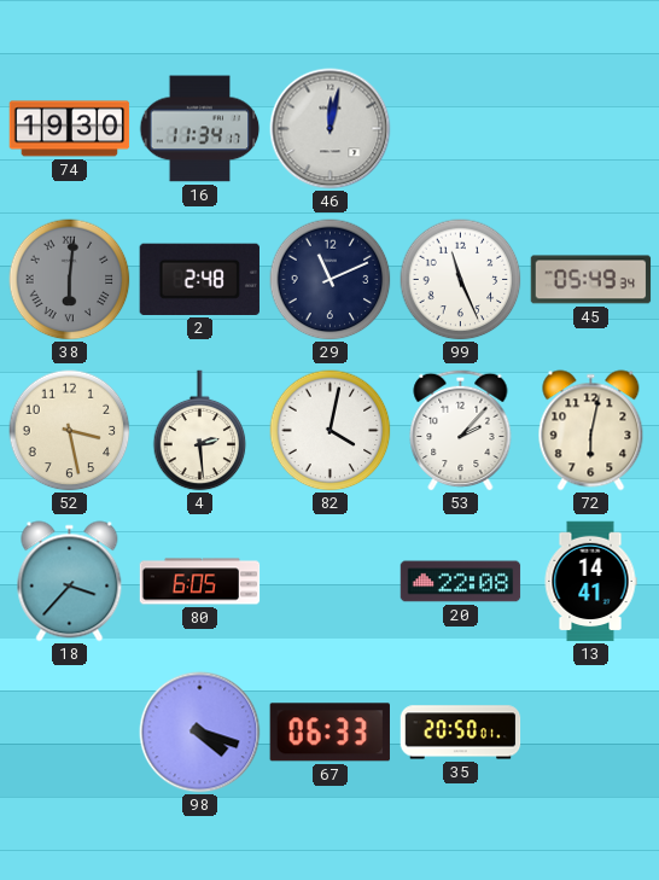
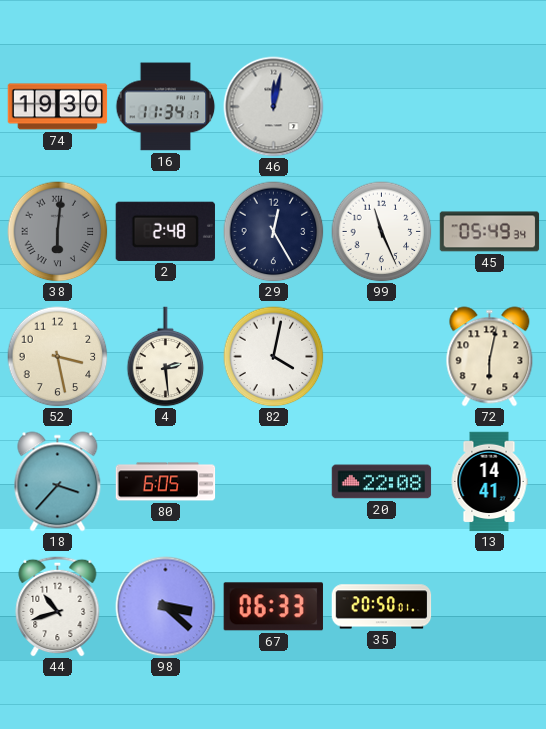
29: 11:11 -> 12:25 (274, 232)
53: 2:07 -> none (461, 430)
44: none -> 10:42 (58, 606)
98: 4:18 -> 3:22 (166, 607)
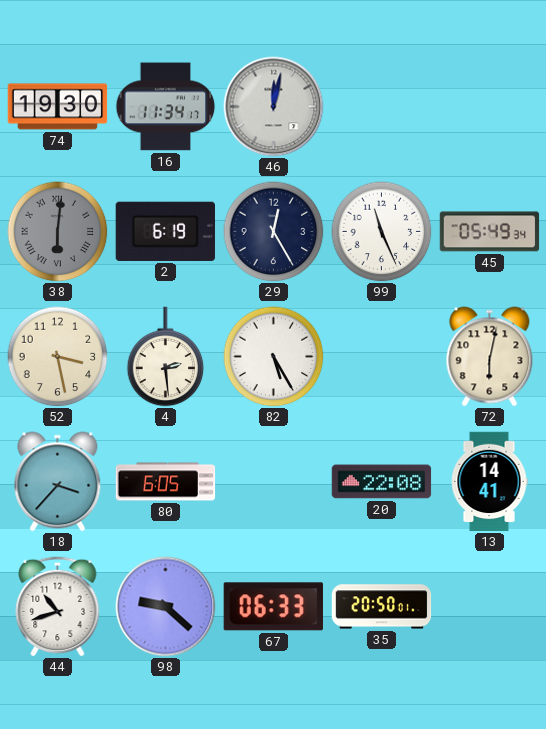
2: 2:48 -> 6:19 (165, 231)
82: 4:02 -> 5:25 (274, 357)
98: 3:22 -> 9:22 (166, 607)
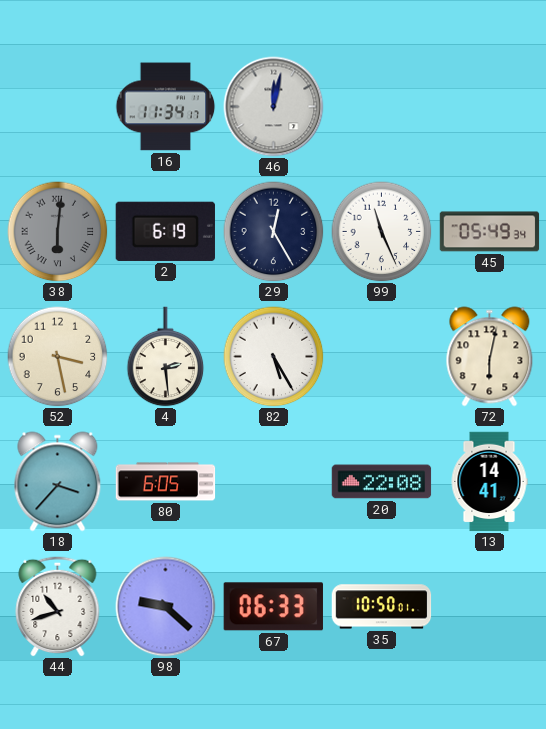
74: 19:30 -> none (58, 107)
35: 20:50 -> 10:50 (382, 607)
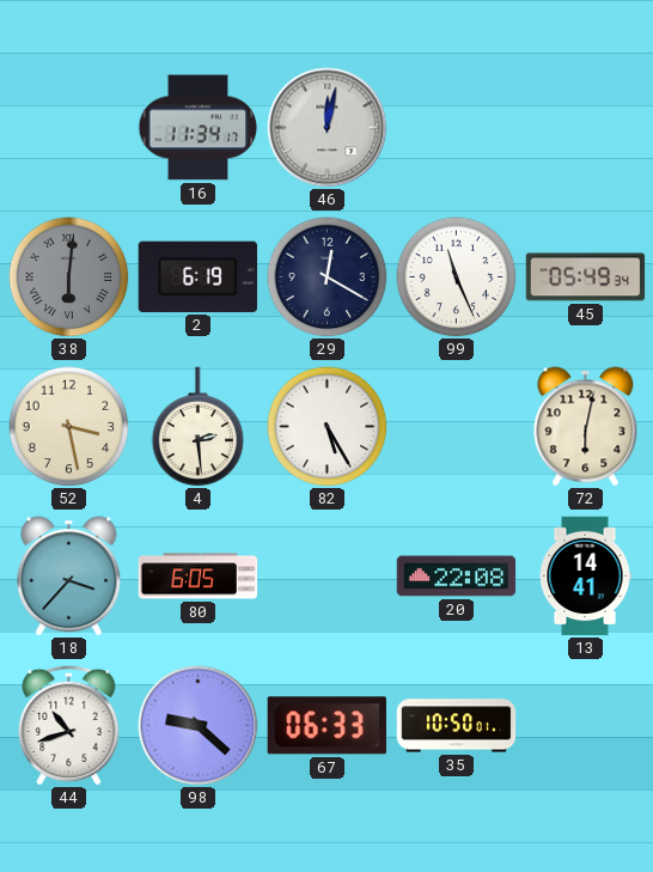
29: 12:25 -> 12:20 (328, 278)
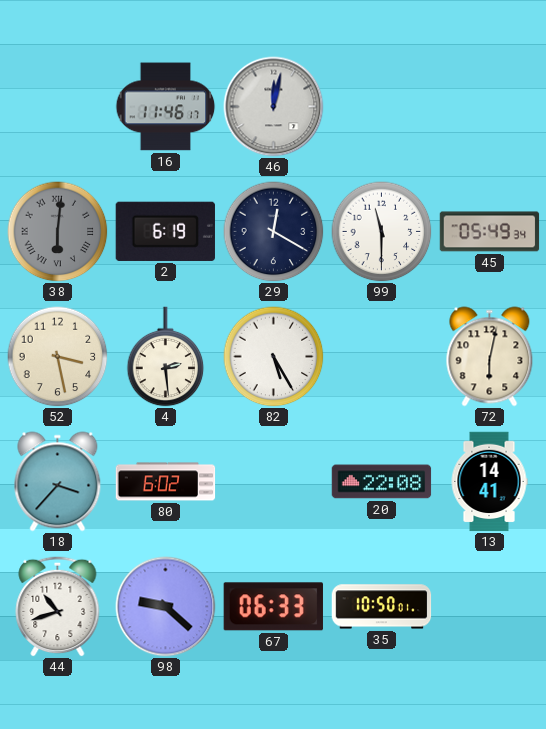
16: 11:34 -> 11:46 (166, 107)
99: 11:26 -> 11:30 (382, 232)
80: 6:05 -> 6:02 (166, 482)
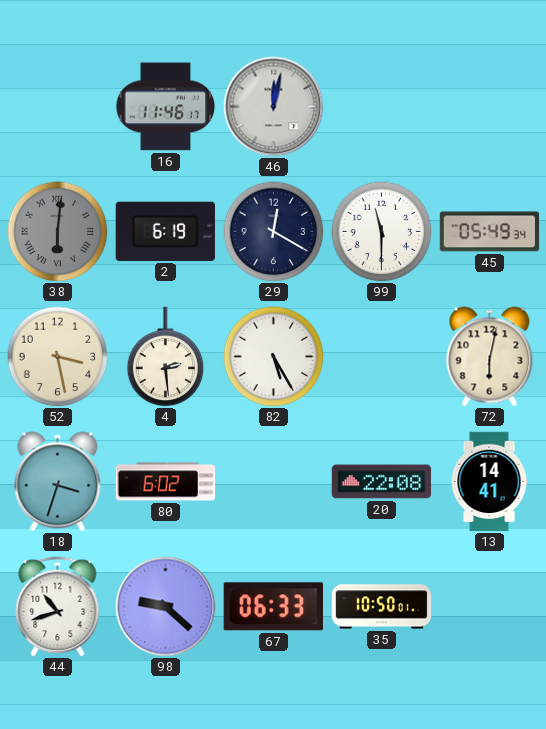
18: 3:37 -> 3:33 (58, 482)
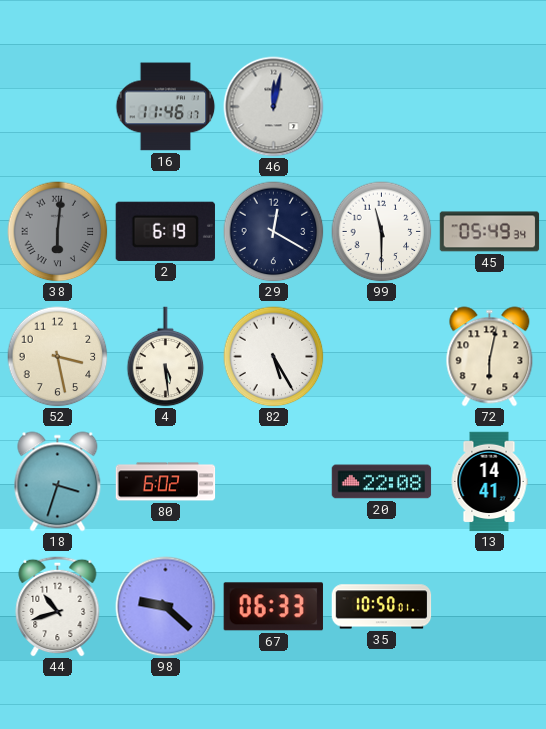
4: 2:29 -> 5:29 (166, 357)
